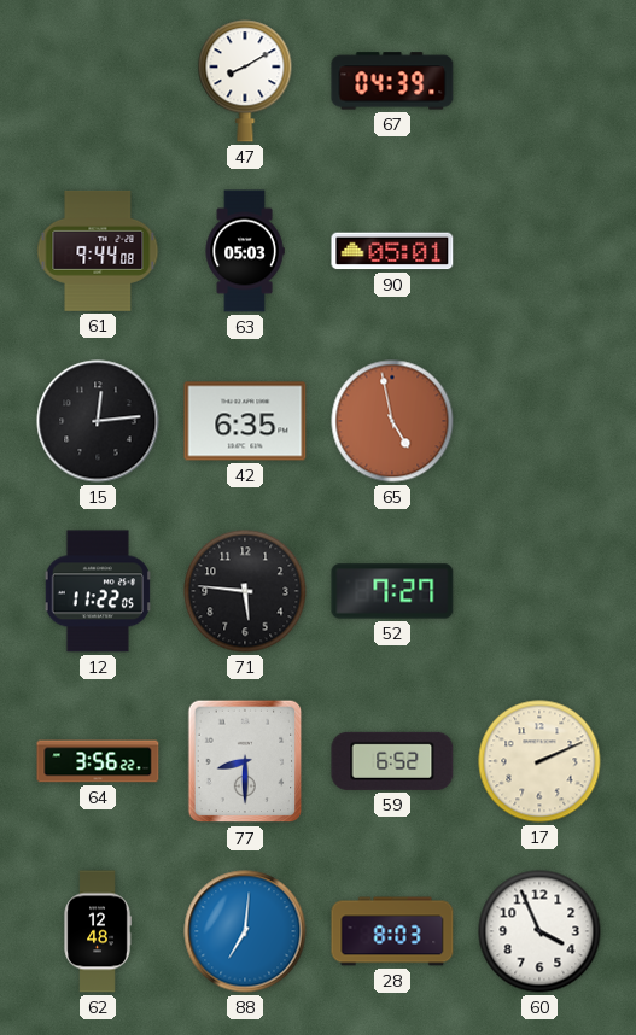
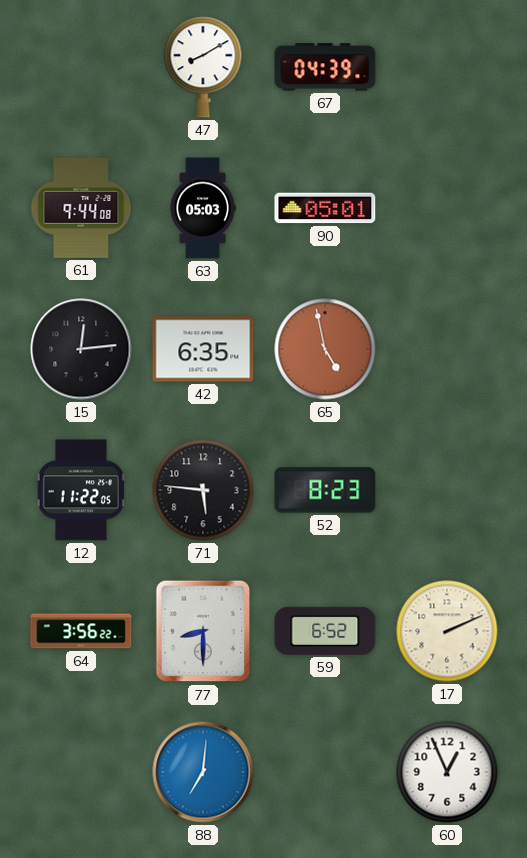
52: 7:27 -> 8:23 (325, 490)
62: 12:48 -> none (98, 931)
28: 8:03 -> none (392, 931)
60: 3:56 -> 12:56 (447, 772)
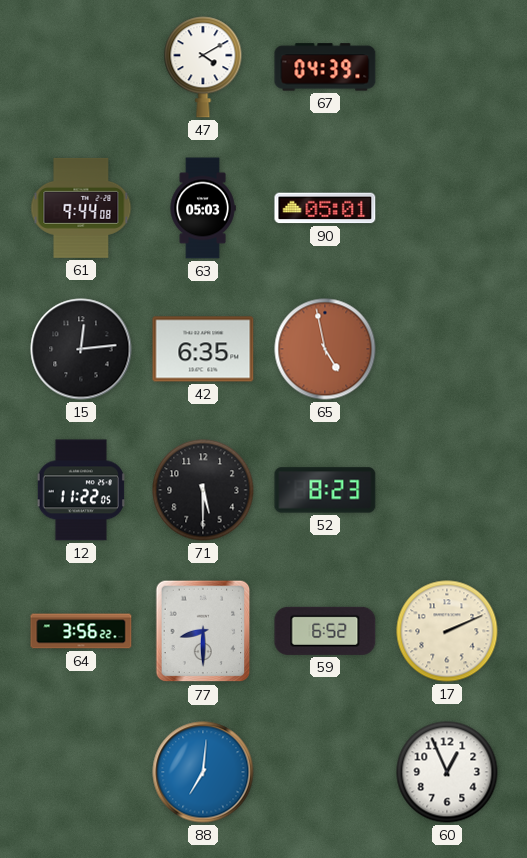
47: 8:10 -> 4:10 (203, 67)
71: 5:46 -> 5:30 (203, 490)
